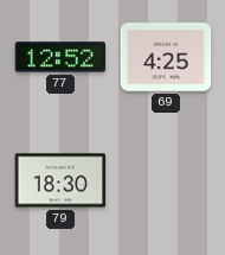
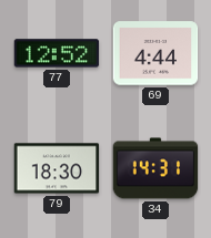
69: 4:25 -> 4:44 (155, 53)
34: none -> 14:31 (155, 168)
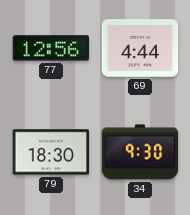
77: 12:52 -> 12:56 (51, 48)
34: 14:31 -> 9:30 (140, 152)
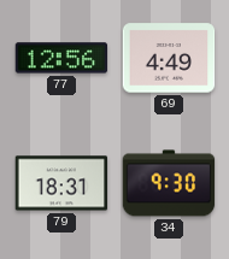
69: 4:44 -> 4:49 (169, 58)
79: 18:30 -> 18:31 (61, 183)
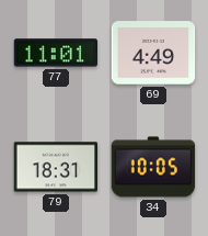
77: 12:56 -> 11:01 (56, 53)
34: 9:30 -> 10:05 (153, 167)
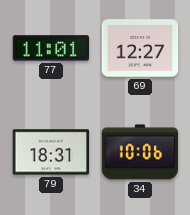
69: 4:49 -> 12:27 (140, 48)
34: 10:05 -> 10:06 (140, 152)
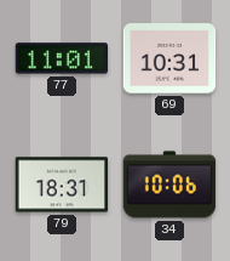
69: 12:27 -> 10:31 (169, 58)
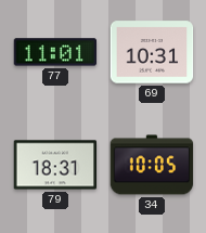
34: 10:06 -> 10:05 (152, 165)
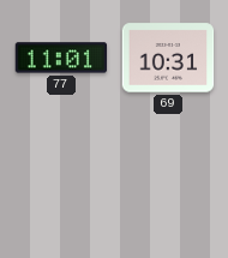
79: 18:31 -> none (55, 165)
34: 10:05 -> none (152, 165)
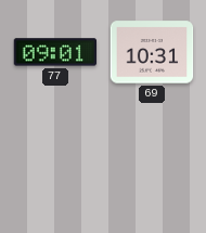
77: 11:01 -> 09:01 (55, 52)
